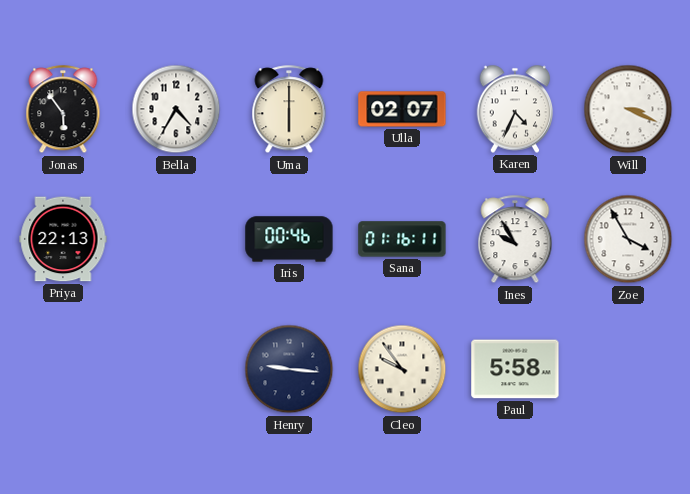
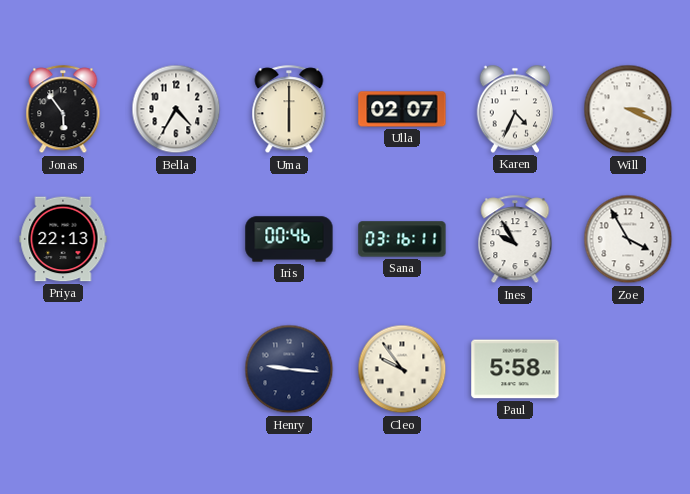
Sana: 01:16 -> 03:16 (402, 239)
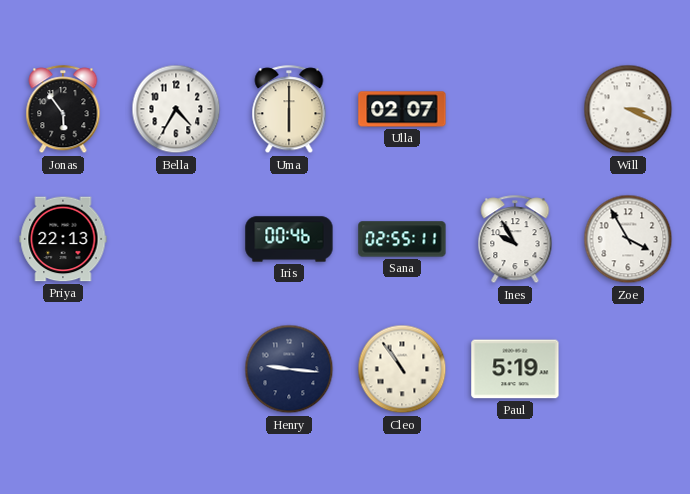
Karen: 4:34 -> none (515, 109)
Sana: 03:16 -> 02:55 (402, 239)
Cleo: 9:54 -> 10:54 (402, 369)
Paul: 5:58 -> 5:19 (515, 369)
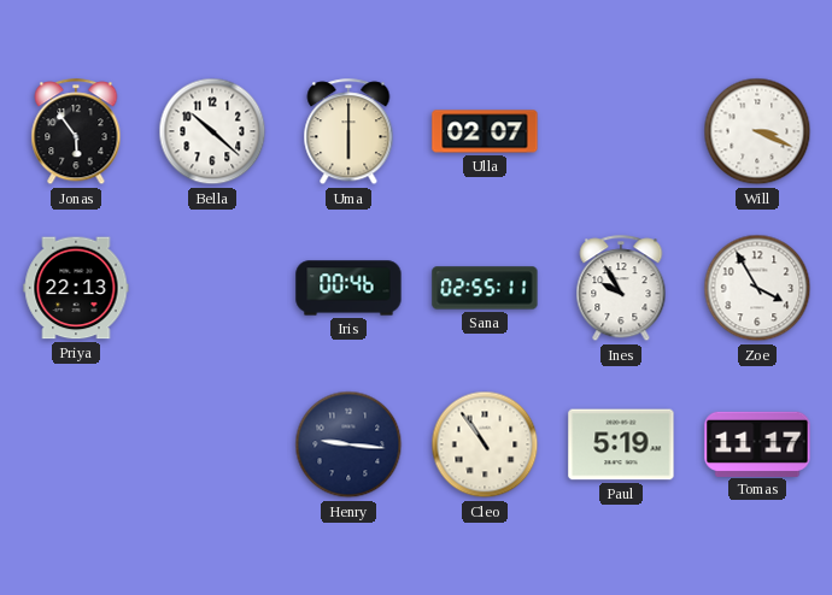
Bella: 4:35 -> 10:22 (212, 131)
Tomas: none -> 11:17 (757, 443)
